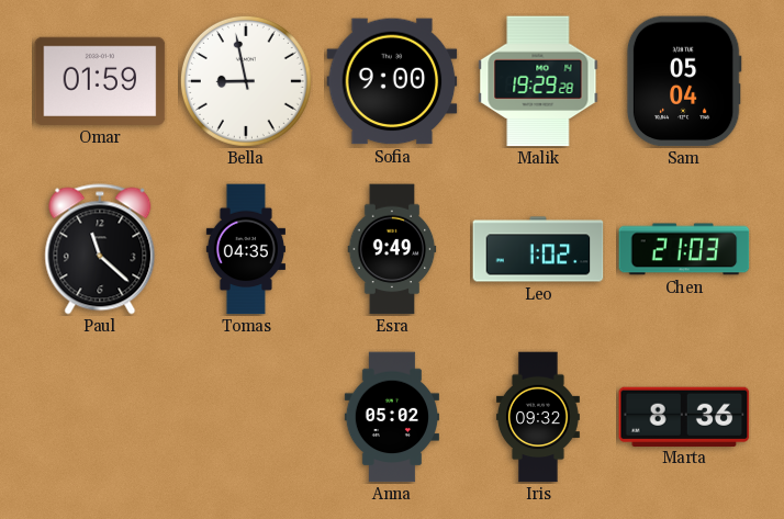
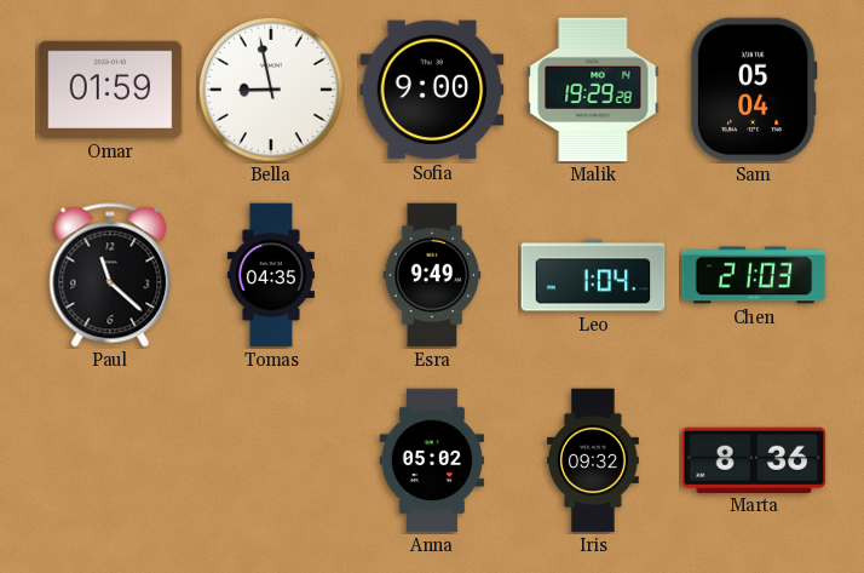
Leo: 1:02 -> 1:04 (593, 275)
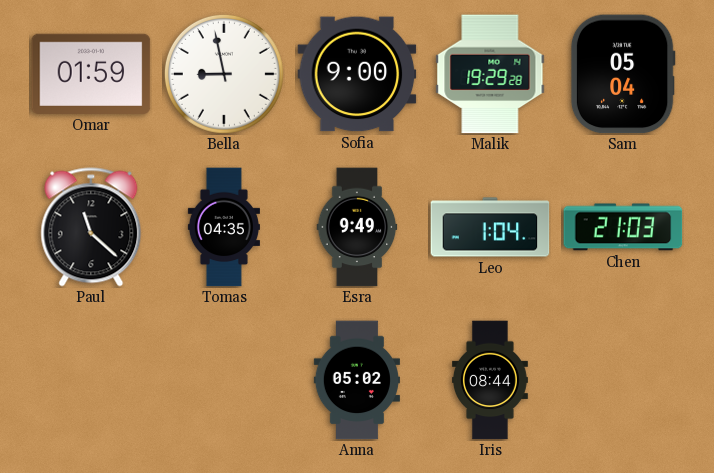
Iris: 09:32 -> 08:44 (490, 380)
Marta: 8:36 -> none (754, 459)
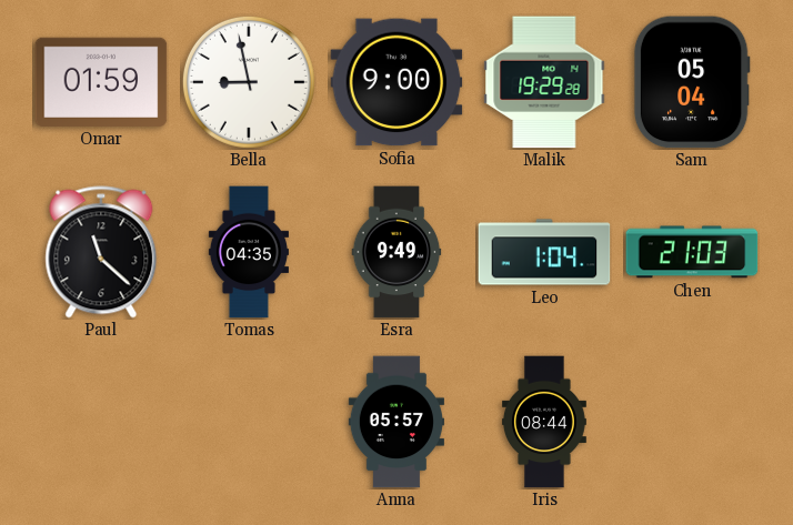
Anna: 05:02 -> 05:57 (395, 422)
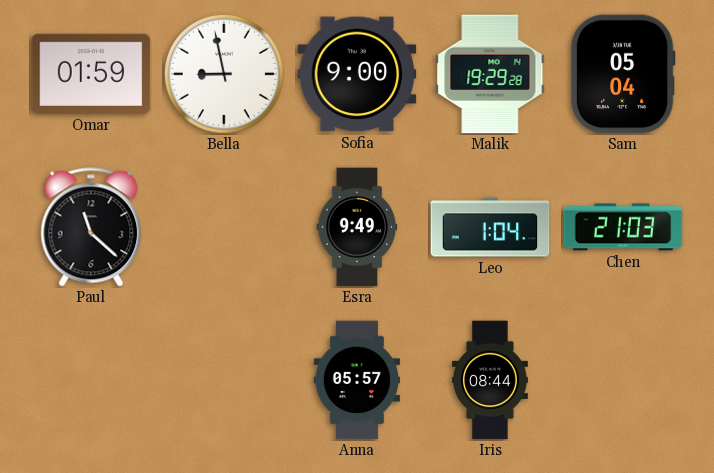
Tomas: 04:35 -> none (249, 252)
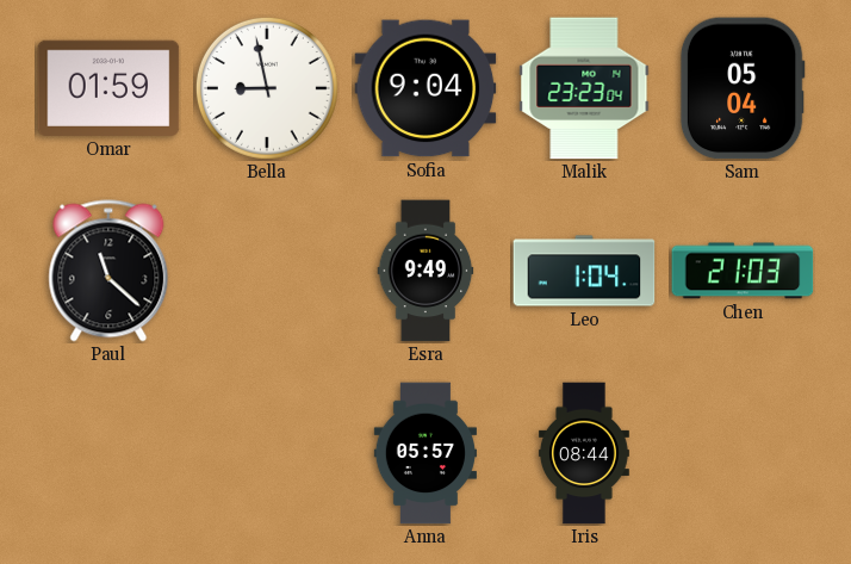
Sofia: 9:00 -> 9:04 (425, 88)
Malik: 19:29 -> 23:23 (584, 88)
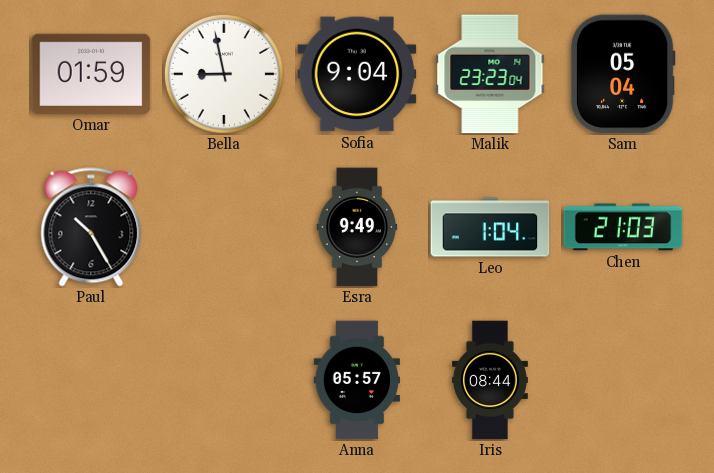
Paul: 11:22 -> 10:25 (91, 227)
